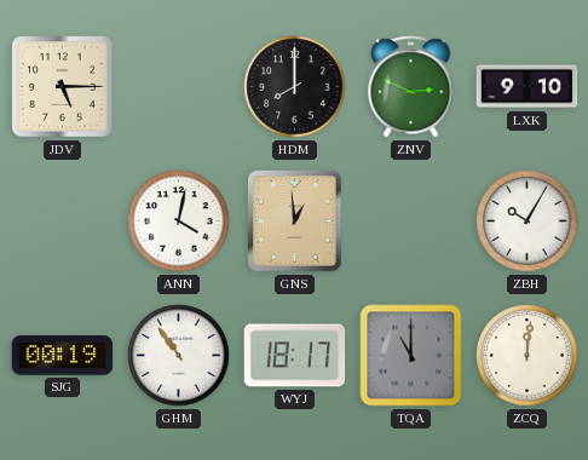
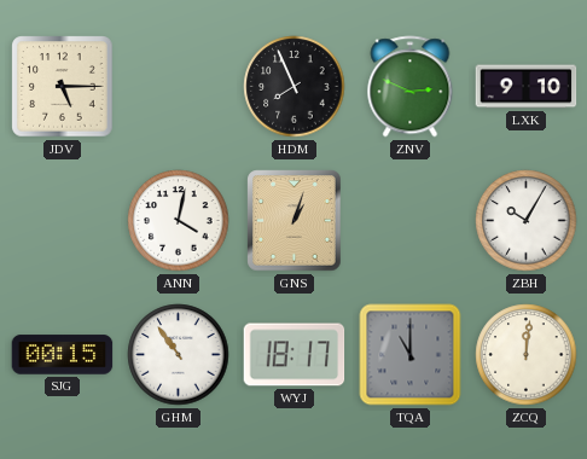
HDM: 8:00 -> 7:56 (295, 87)
GNS: 12:59 -> 1:03 (295, 221)
SJG: 00:19 -> 00:15 (63, 355)
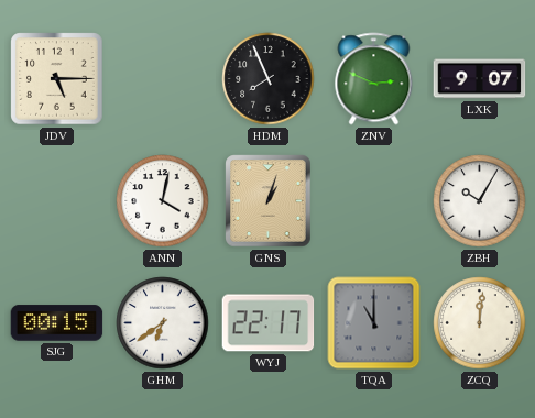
LXK: 9:10 -> 9:07 (480, 79)
GHM: 10:54 -> 6:39 (163, 323)
WYJ: 18:17 -> 22:17 (269, 323)
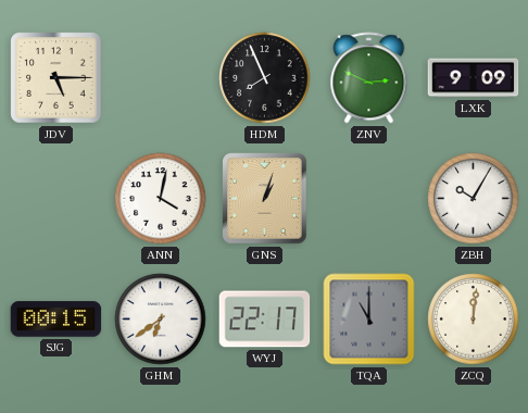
LXK: 9:07 -> 9:09 (474, 78)
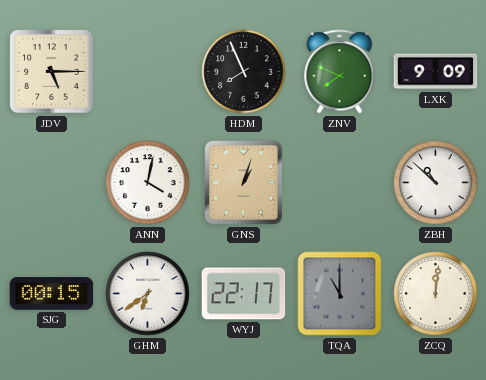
ZNV: 2:49 -> 7:49 (340, 72)
ZBH: 10:05 -> 10:52 (436, 183)
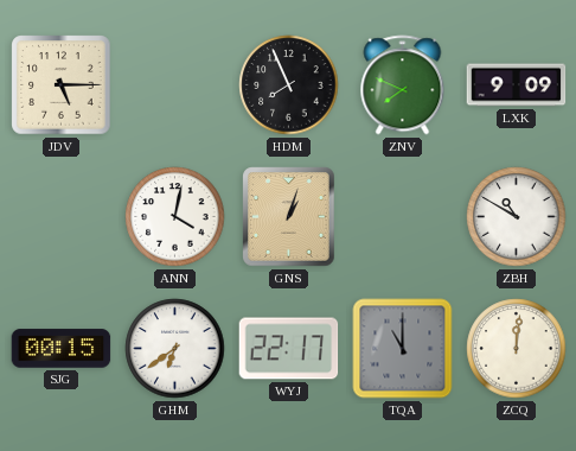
ZBH: 10:52 -> 10:50 (517, 217)
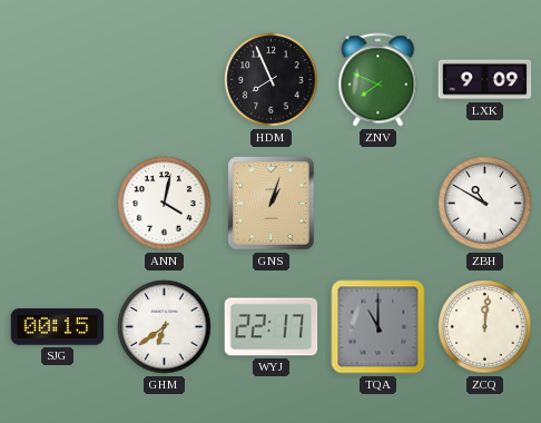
JDV: 5:15 -> none (62, 85)
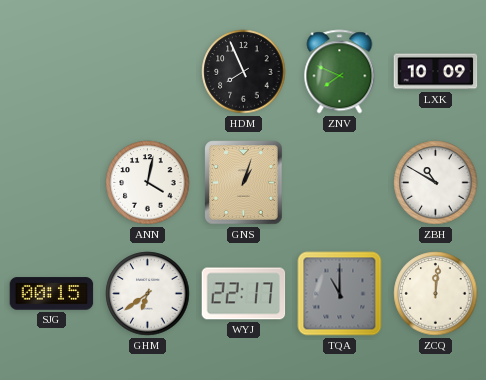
LXK: 9:09 -> 10:09 (436, 72)
